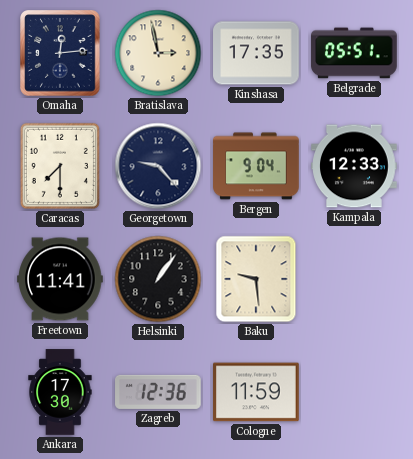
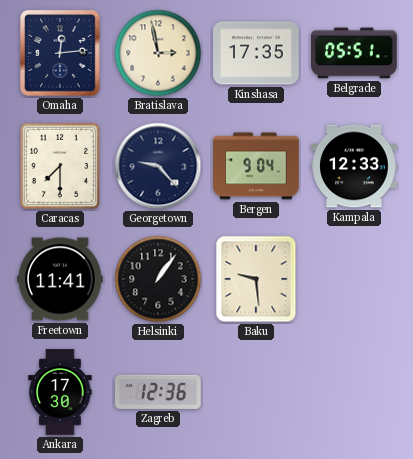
Cologne: 11:59 -> none (256, 392)
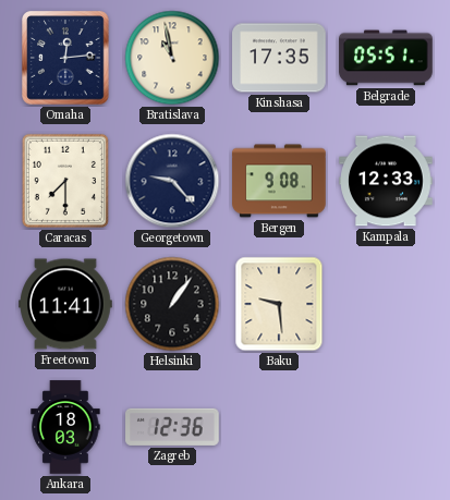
Bratislava: 2:58 -> 10:58 (172, 58)
Bergen: 9:04 -> 9:08 (279, 181)
Ankara: 17:30 -> 18:03 (65, 427)
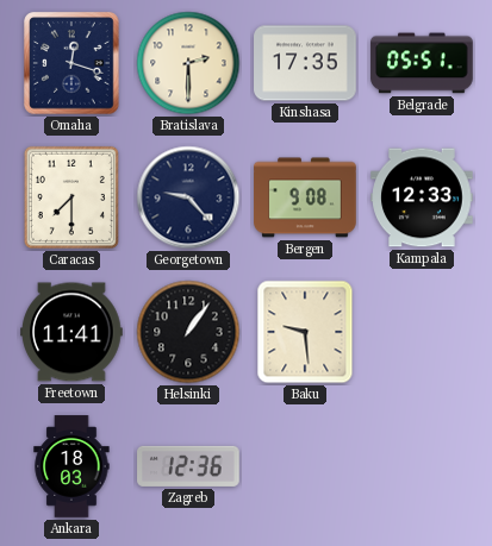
Omaha: 12:14 -> 12:18 (71, 63)
Bratislava: 10:58 -> 2:30 (188, 63)
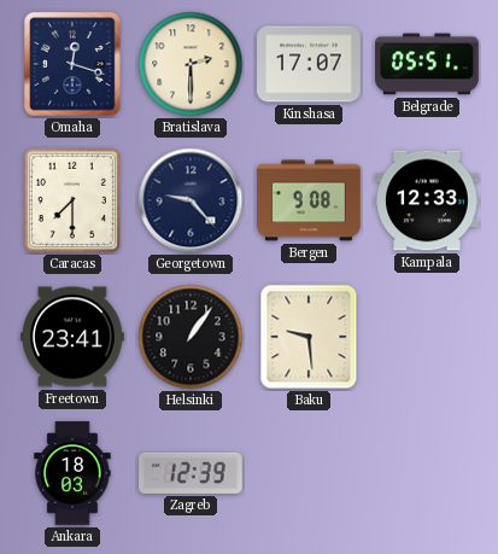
Kinshasa: 17:35 -> 17:07 (309, 64)
Freetown: 11:41 -> 23:41 (72, 337)
Zagreb: 12:36 -> 12:39 (191, 473)
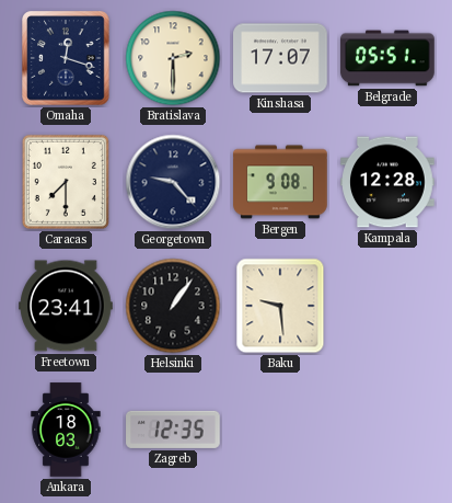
Kampala: 12:33 -> 12:28 (387, 182)
Zagreb: 12:39 -> 12:35 (173, 430)
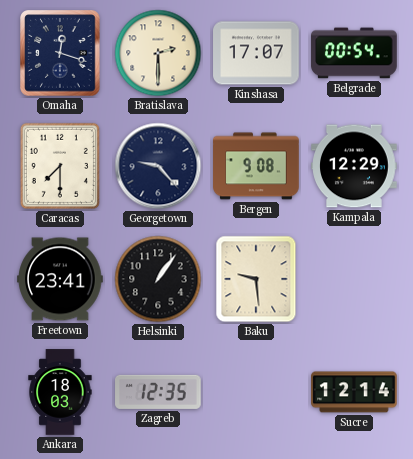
Belgrade: 05:51 -> 00:54 (354, 53)
Kampala: 12:28 -> 12:29 (354, 166)
Sucre: none -> 12:14 (354, 392)
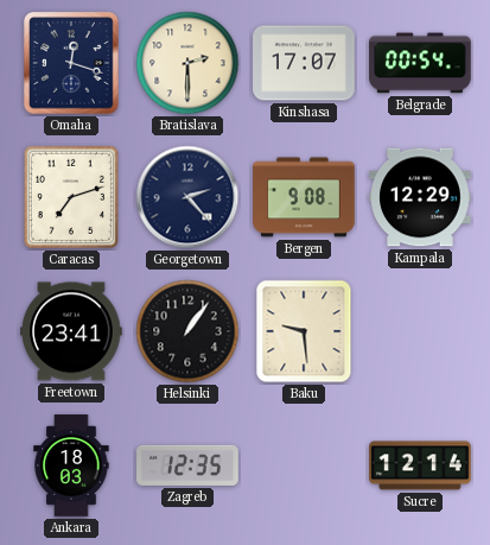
Caracas: 7:30 -> 7:12 (71, 197)
Georgetown: 9:23 -> 2:23 (187, 197)
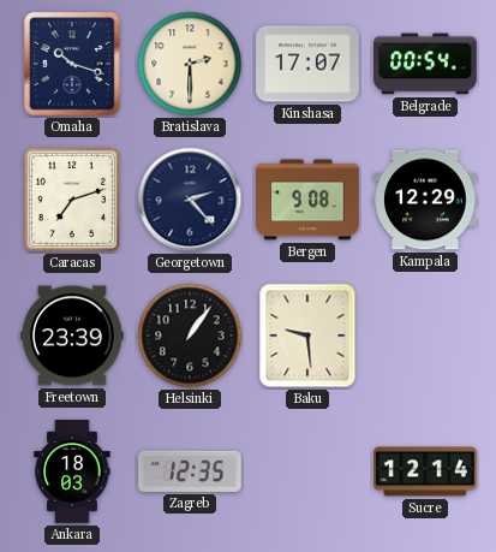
Omaha: 12:18 -> 10:18 (72, 64)
Freetown: 23:41 -> 23:39 (72, 336)
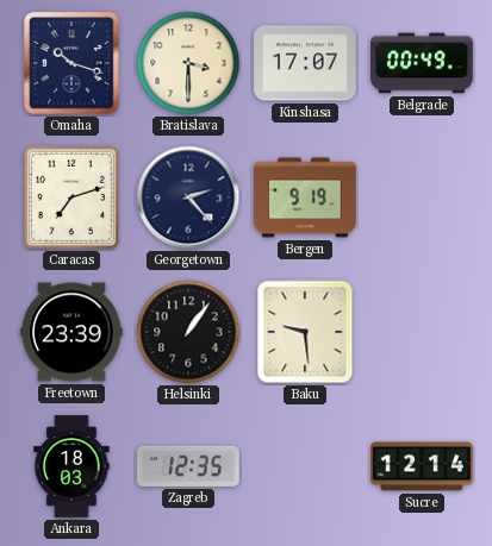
Bratislava: 2:30 -> 3:30 (188, 63)
Belgrade: 00:54 -> 00:49 (422, 63)
Bergen: 9:08 -> 9:19 (305, 197)
Kampala: 12:29 -> none (425, 200)
